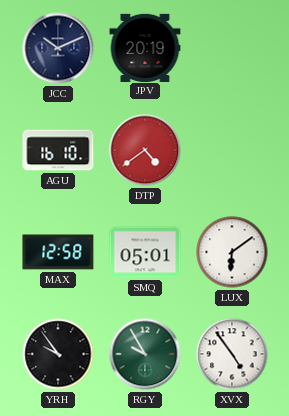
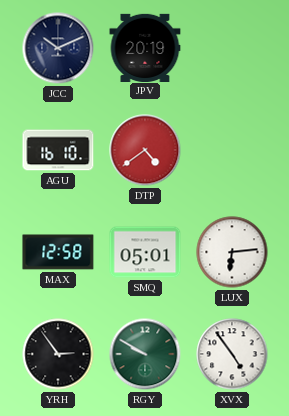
LUX: 6:09 -> 6:14 (232, 252)
YRH: 9:54 -> 2:54 (58, 354)
RGY: 9:55 -> 9:50 (145, 354)
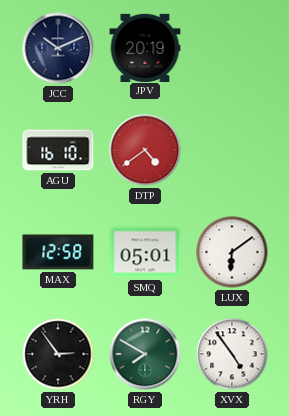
LUX: 6:14 -> 6:09 (232, 252)
RGY: 9:50 -> 7:50 (145, 354)
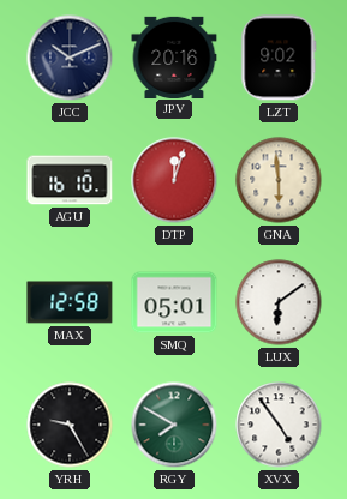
JPV: 20:19 -> 20:16 (174, 56)
LZT: none -> 9:02 (279, 58)
DTP: 4:39 -> 12:03 (174, 180)
GNA: none -> 5:59 (279, 180)
YRH: 2:54 -> 9:25 (70, 425)
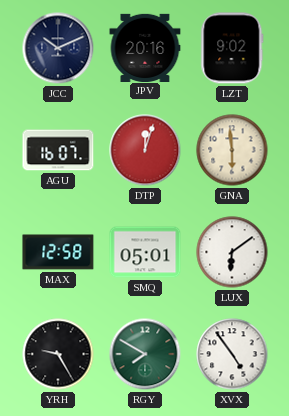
AGU: 16:10 -> 16:07 (58, 150)
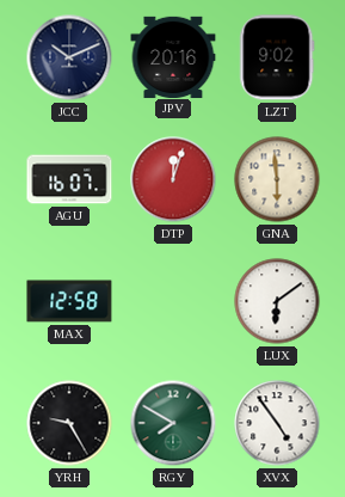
SMQ: 05:01 -> none (145, 252)
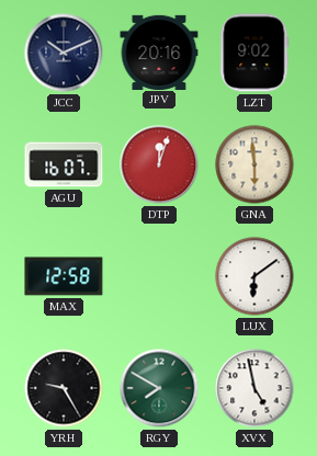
XVX: 4:54 -> 4:58 (254, 388)
